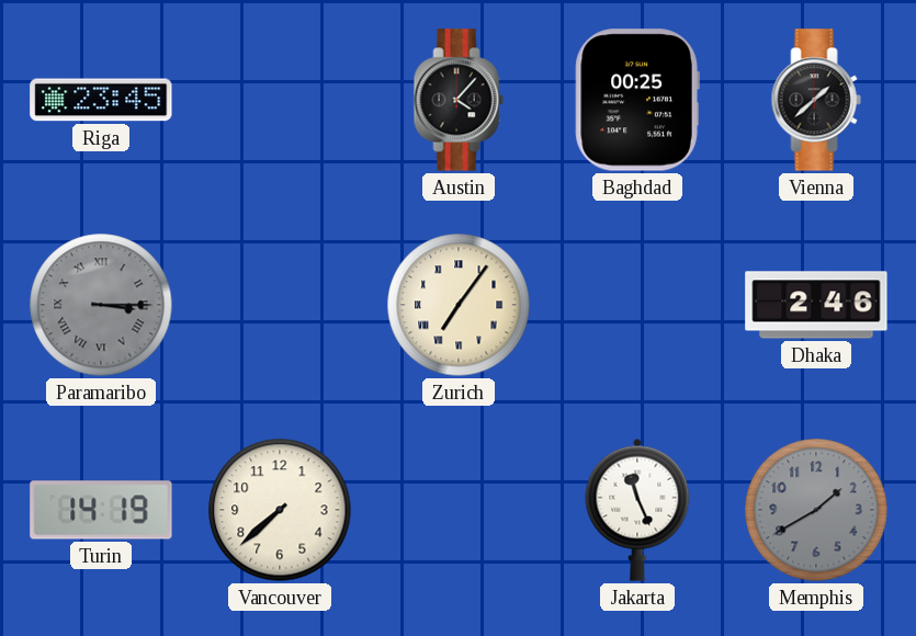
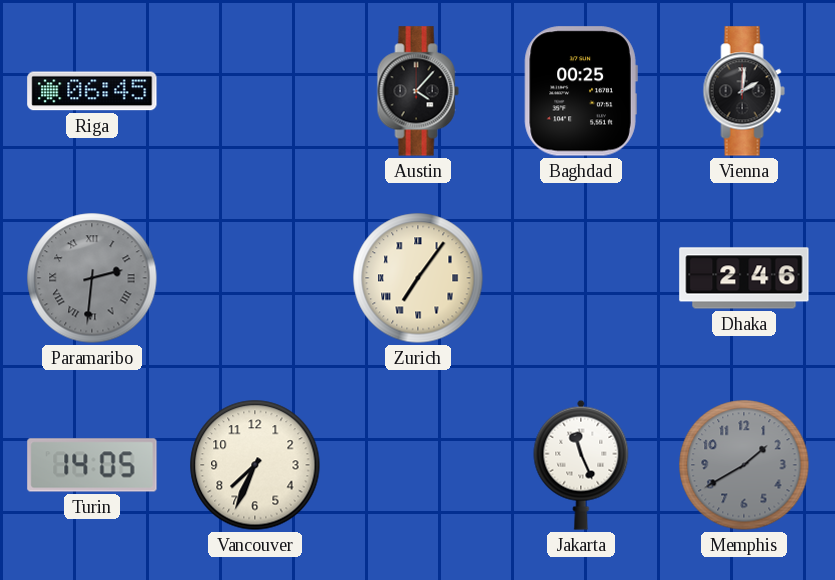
Riga: 23:45 -> 06:45 (92, 91)
Vienna: 1:38 -> 2:01 (744, 91)
Paramaribo: 3:15 -> 2:31 (92, 278)
Turin: 14:19 -> 14:05 (92, 465)
Vancouver: 7:38 -> 7:34 (255, 465)
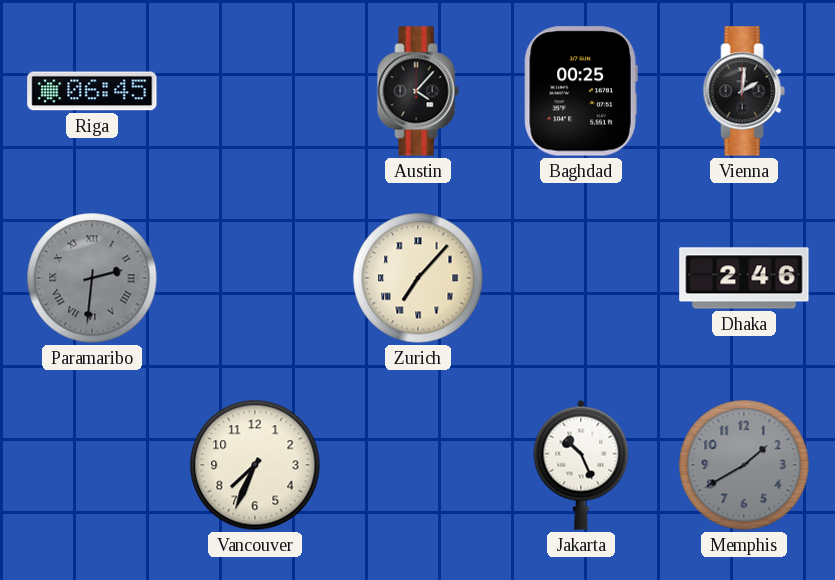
Zurich: 7:06 -> 7:07 (418, 278)
Turin: 14:05 -> none (92, 465)
Jakarta: 11:26 -> 10:26 (581, 465)
